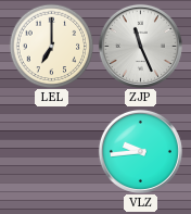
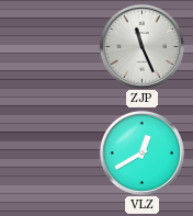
LEL: 7:00 -> none (51, 46)
VLZ: 9:44 -> 12:40 (141, 152)
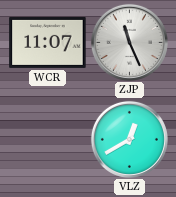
WCR: none -> 11:07 (48, 42)
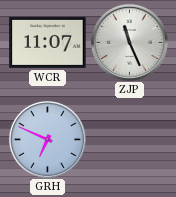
GRH: none -> 6:49 (47, 139)
VLZ: 12:40 -> none (129, 139)
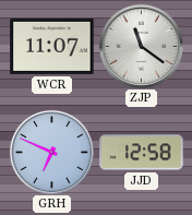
ZJP: 11:26 -> 11:21 (141, 46)
JJD: none -> 12:58 (142, 153)
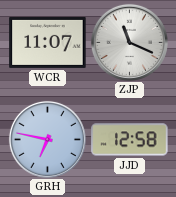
ZJP: 11:21 -> 11:19 (129, 42)
GRH: 6:49 -> 6:47 (47, 139)
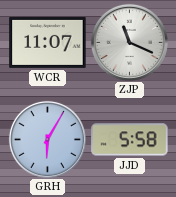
GRH: 6:47 -> 6:05 (47, 139)
JJD: 12:58 -> 5:58 (130, 140)
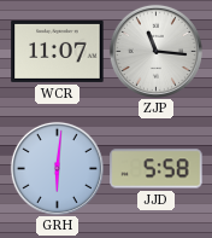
ZJP: 11:19 -> 11:16 (155, 51)
GRH: 6:05 -> 6:01 (57, 168)
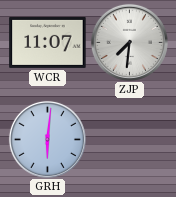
ZJP: 11:16 -> 7:31 (129, 42)
JJD: 5:58 -> none (157, 169)
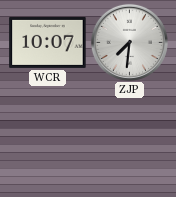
WCR: 11:07 -> 10:07 (48, 42)
GRH: 6:01 -> none (47, 139)
